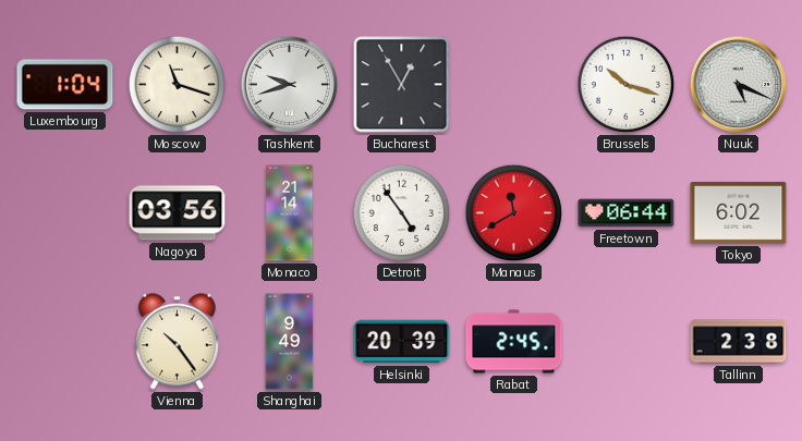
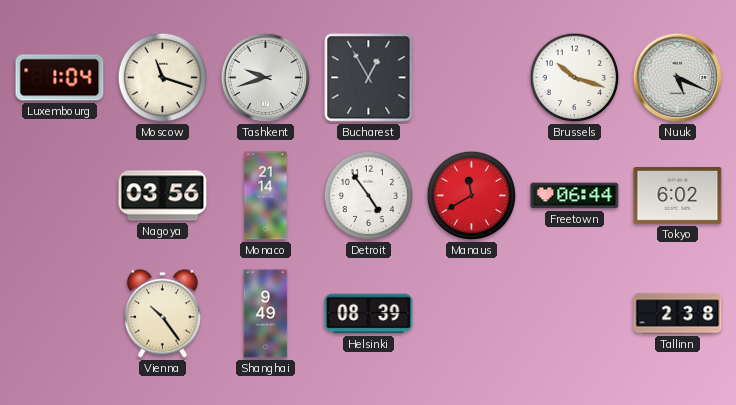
Helsinki: 20:39 -> 08:39 (369, 314)
Rabat: 2:45 -> none (514, 342)
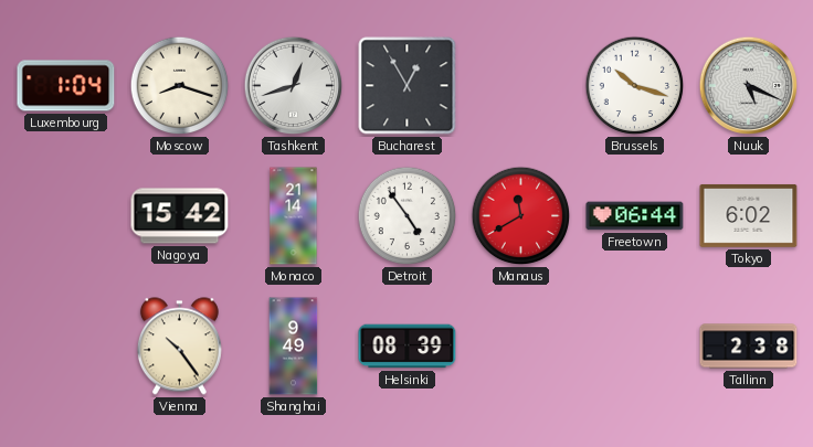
Moscow: 11:18 -> 8:18 (180, 86)
Tashkent: 9:42 -> 12:42 (294, 86)
Nagoya: 03:56 -> 15:42 (180, 216)
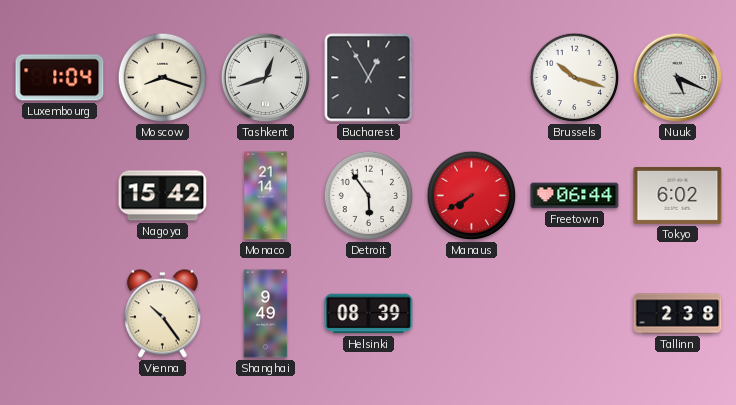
Detroit: 4:54 -> 5:54 (369, 196)
Manaus: 11:40 -> 7:40 (472, 196)
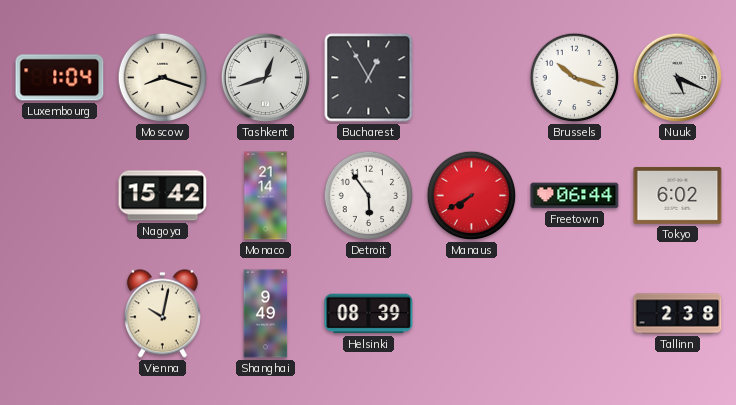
Vienna: 10:24 -> 10:02 (162, 314)
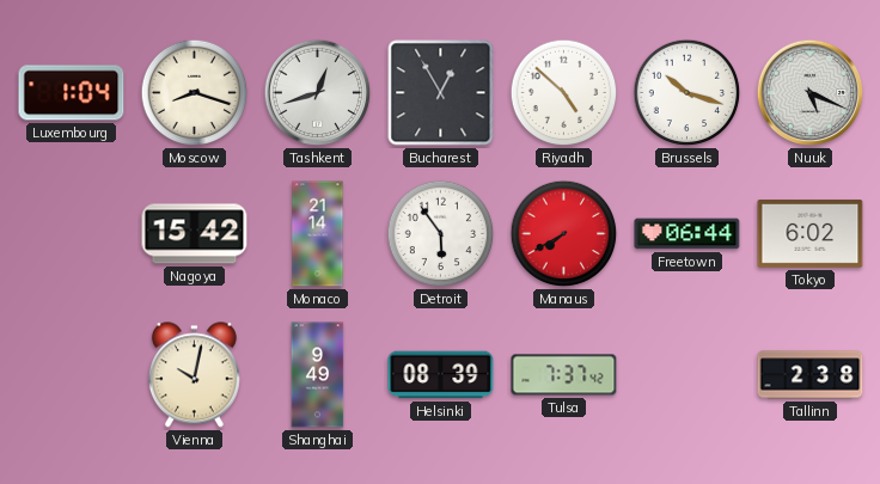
Riyadh: none -> 4:52 (564, 93)
Tulsa: none -> 7:37 (564, 375)
